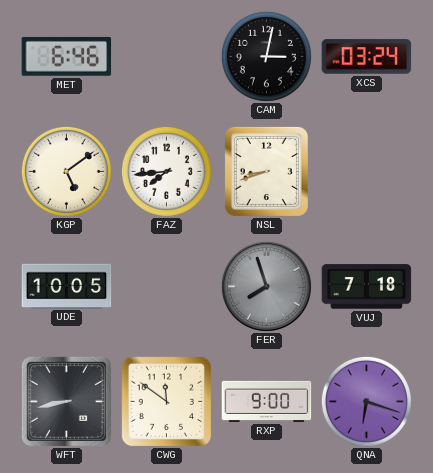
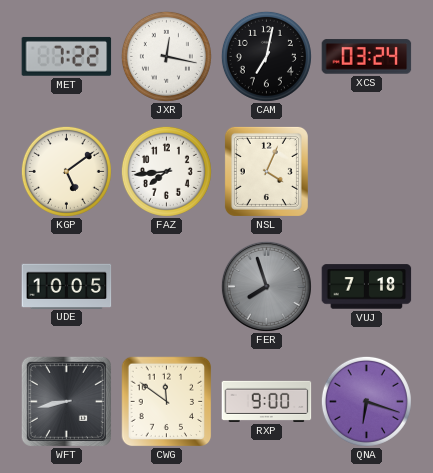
MET: 6:46 -> 7:22 (67, 56)
JXR: none -> 12:17 (166, 56)
CAM: 3:02 -> 7:02 (266, 56)
NSL: 8:42 -> 4:04 (266, 171)
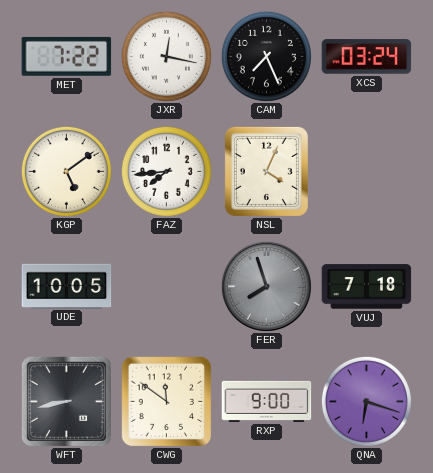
CAM: 7:02 -> 7:26 (266, 56)
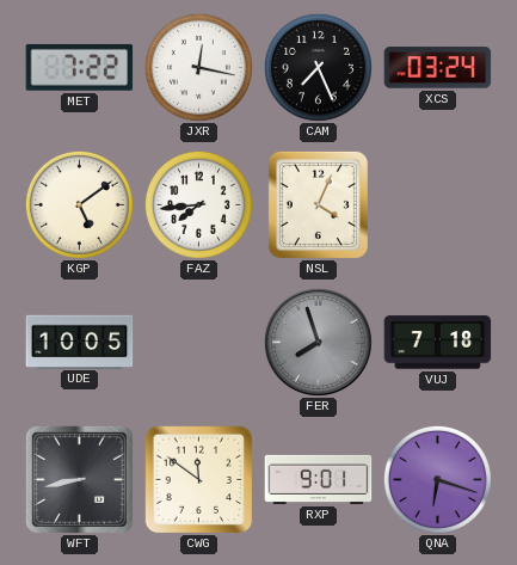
RXP: 9:00 -> 9:01 (319, 479)
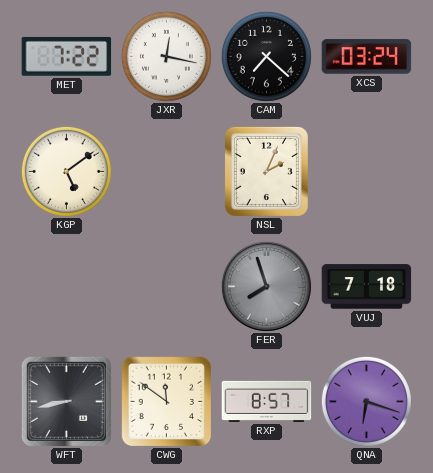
CAM: 7:26 -> 7:22 (266, 56)
FAZ: 7:44 -> none (198, 204)
NSL: 4:04 -> 2:04 (266, 171)
UDE: 10:05 -> none (80, 342)
RXP: 9:01 -> 8:57 (267, 401)
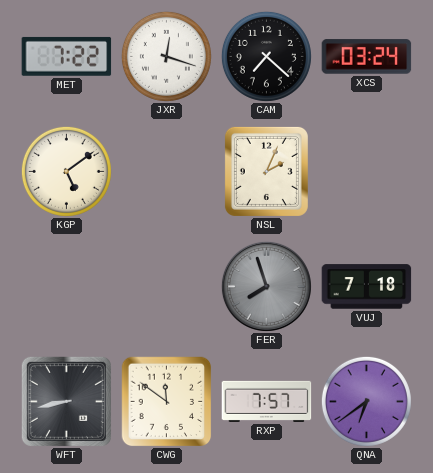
JXR: 12:17 -> 12:18 (166, 56)
RXP: 8:57 -> 7:57 (267, 401)
QNA: 6:18 -> 6:39 (366, 401)
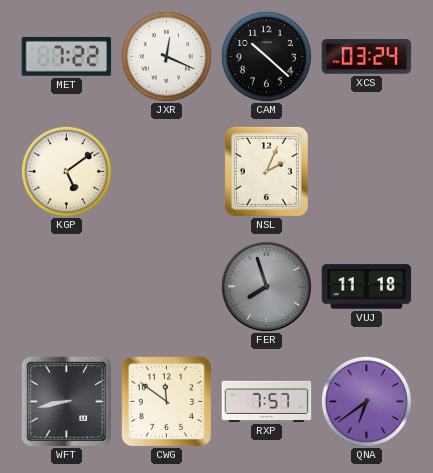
JXR: 12:18 -> 12:19 (166, 56)
CAM: 7:22 -> 10:22 (266, 56)
VUJ: 7:18 -> 11:18 (367, 287)
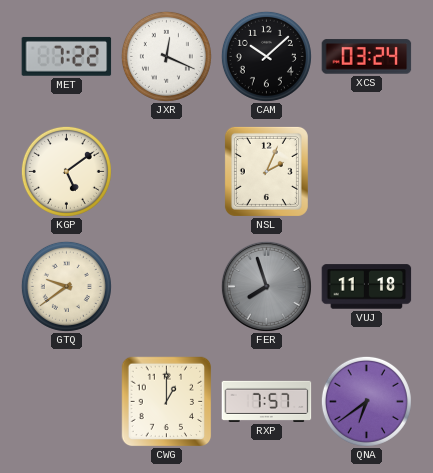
CAM: 10:22 -> 10:08 (266, 56)
GTQ: none -> 9:39 (66, 286)
WFT: 8:43 -> none (66, 401)
CWG: 11:51 -> 1:00 (166, 402)
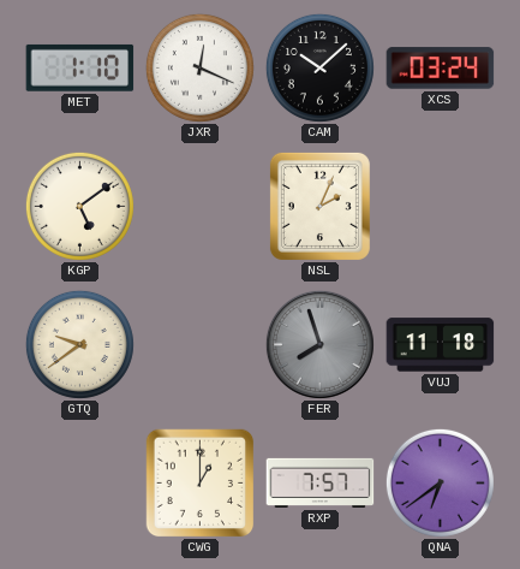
MET: 7:22 -> 1:10 (80, 67)
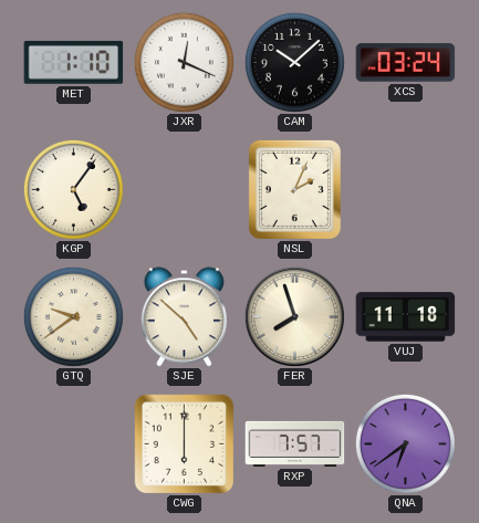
KGP: 5:09 -> 5:06 (73, 189)
SJE: none -> 4:52 (184, 317)
FER dial: grey -> cream (294, 316)
CWG: 1:00 -> 6:00 (184, 444)
